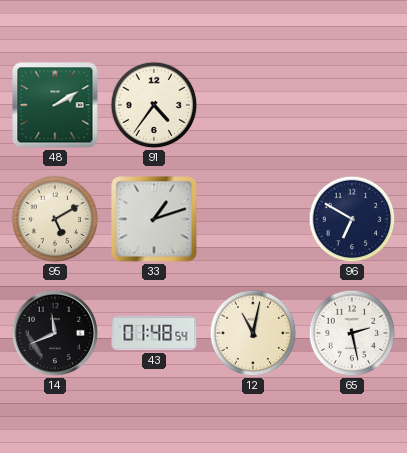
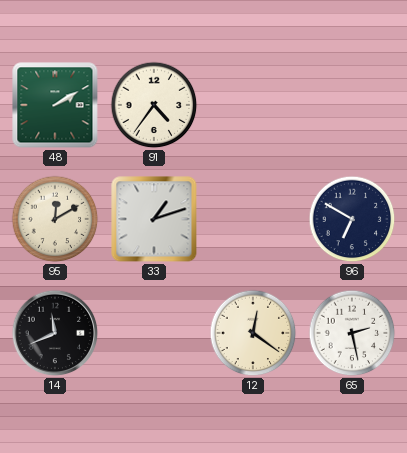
95: 5:10 -> 12:10 (55, 219)
43: 01:48 -> none (154, 333)
12: 11:02 -> 12:21 (253, 333)
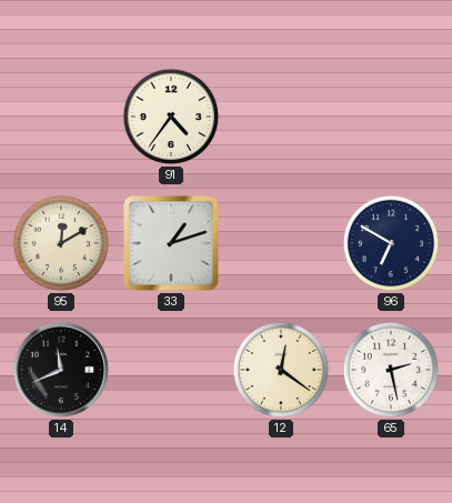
48: 2:10 -> none (55, 105)
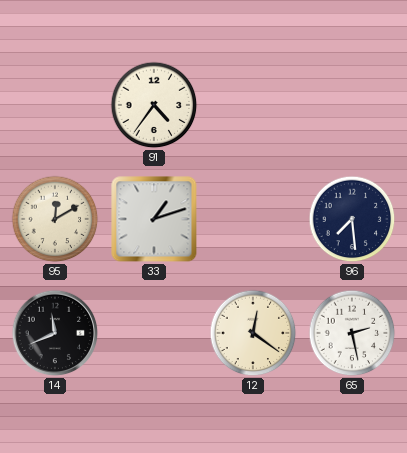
96: 6:50 -> 7:29 (352, 219)
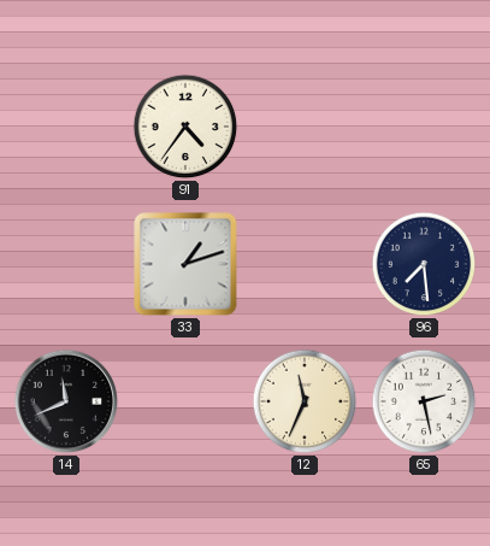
95: 12:10 -> none (55, 219)
12: 12:21 -> 11:34 (305, 401)
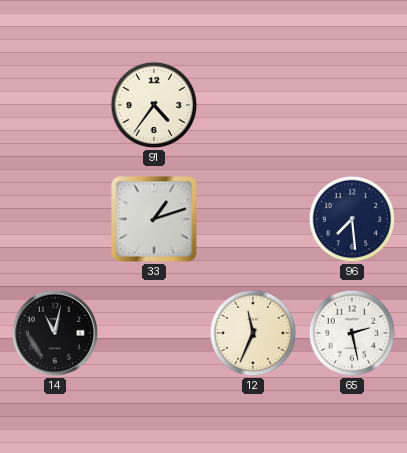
14: 11:41 -> 11:02 (55, 333)
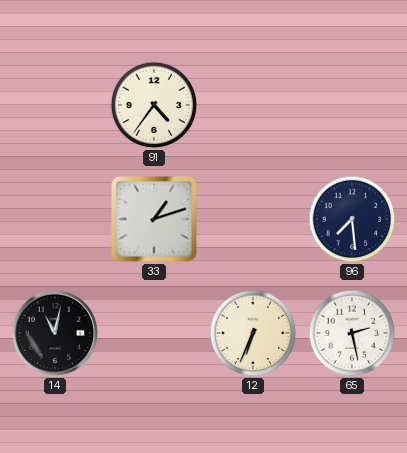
12: 11:34 -> 6:34 (253, 333)
